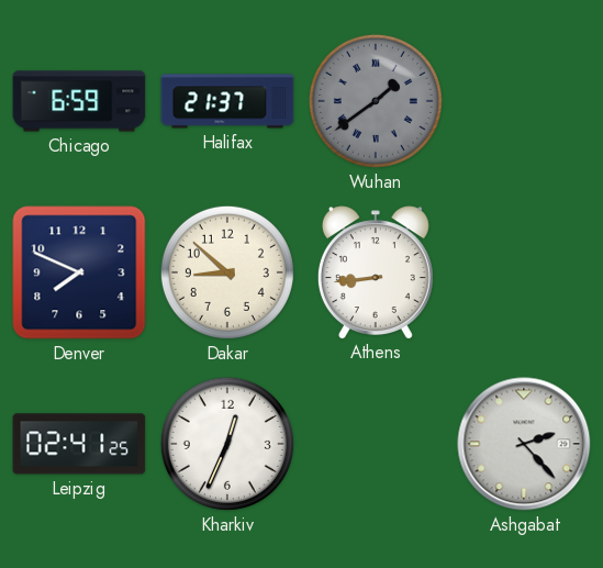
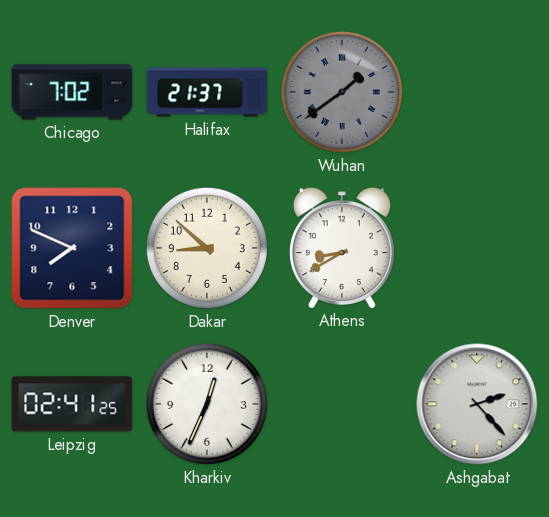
Chicago: 6:59 -> 7:02 (72, 92)
Athens: 8:44 -> 8:40 (342, 248)
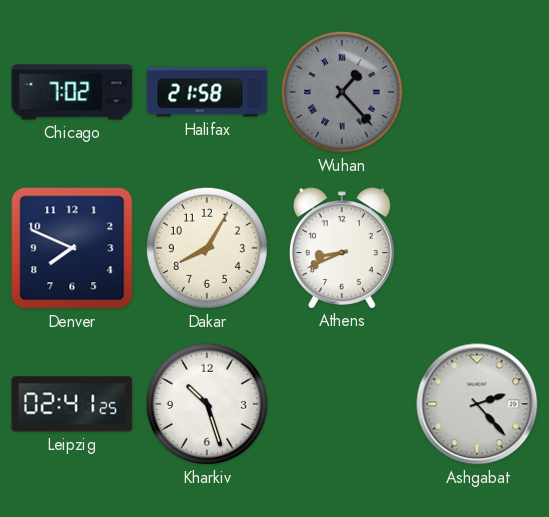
Halifax: 21:37 -> 21:58 (207, 92)
Wuhan: 1:39 -> 1:23 (342, 92)
Dakar: 8:52 -> 8:05 (207, 248)
Athens: 8:40 -> 8:41 (342, 248)
Kharkiv: 12:34 -> 10:27 (207, 404)
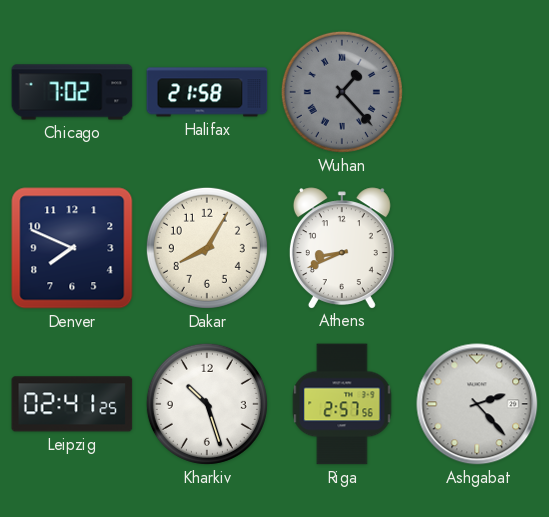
Riga: none -> 2:57 (342, 404)
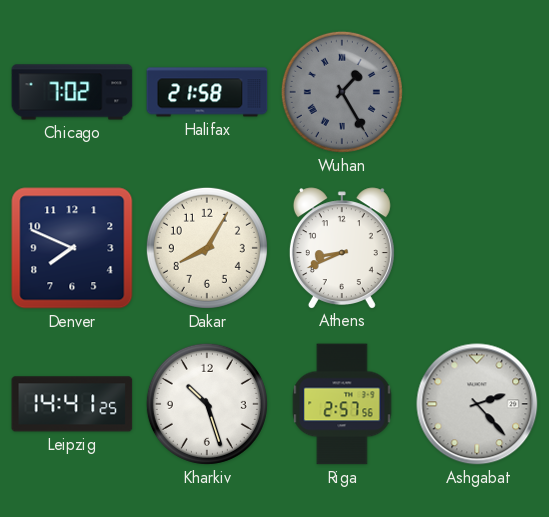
Wuhan: 1:23 -> 1:25 (342, 92)
Leipzig: 02:41 -> 14:41 (72, 404)
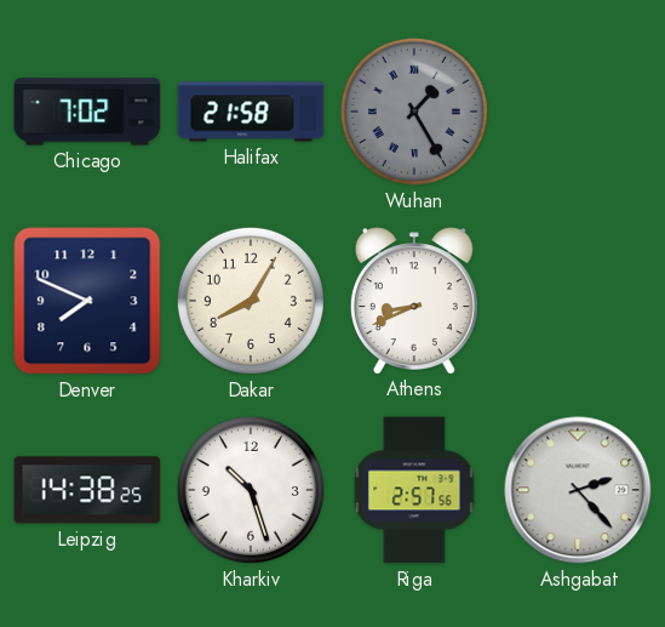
Leipzig: 14:41 -> 14:38 (87, 490)
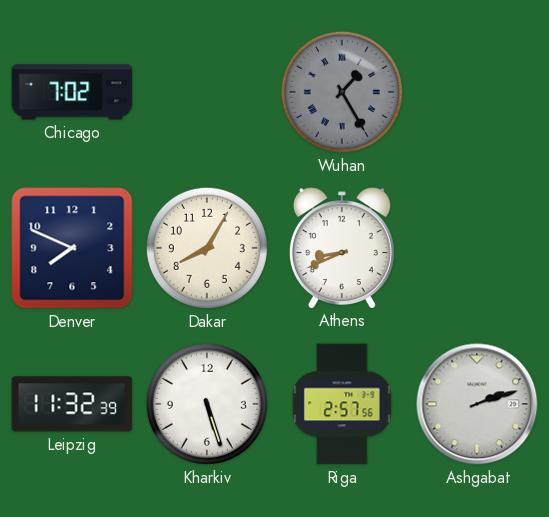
Halifax: 21:58 -> none (251, 112)
Leipzig: 14:38 -> 11:32 (72, 404)
Kharkiv: 10:27 -> 5:27 (207, 404)
Ashgabat: 2:23 -> 2:12 (477, 404)
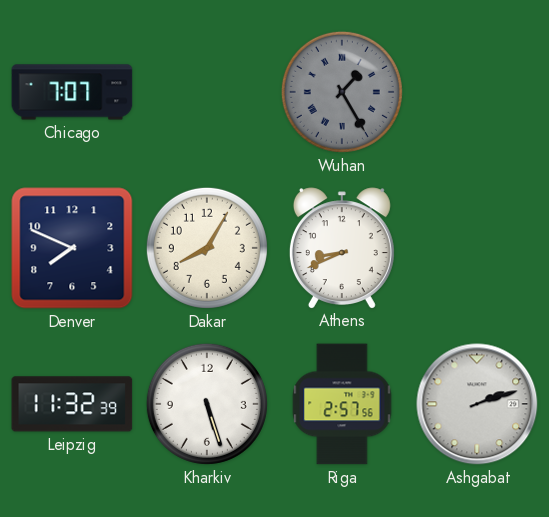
Chicago: 7:02 -> 7:07 (72, 92)
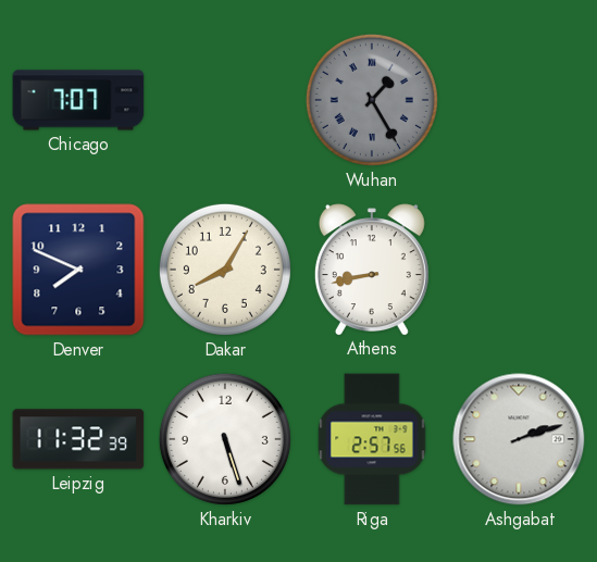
Athens: 8:41 -> 8:43 (372, 270)
